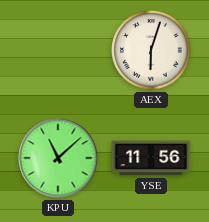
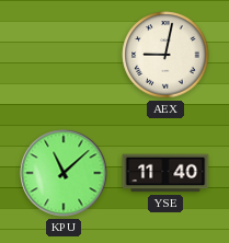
AEX: 6:03 -> 9:02 (165, 55)
YSE: 11:56 -> 11:40 (165, 173)
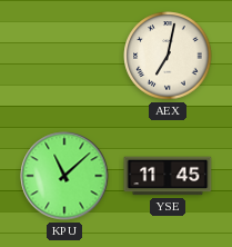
AEX: 9:02 -> 7:02 (168, 56)
YSE: 11:40 -> 11:45 (168, 176)
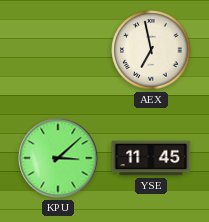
AEX: 7:02 -> 6:58 (151, 50)
KPU: 11:08 -> 3:08 (58, 158)
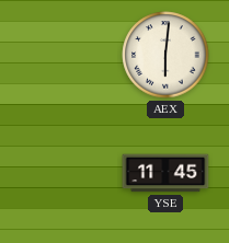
AEX: 6:58 -> 6:01 (165, 55)
KPU: 3:08 -> none (58, 158)
